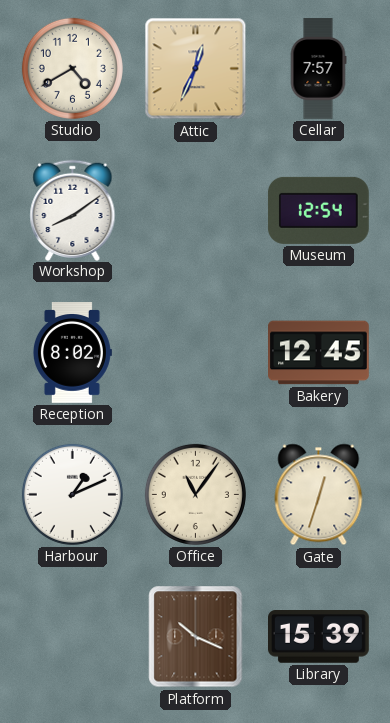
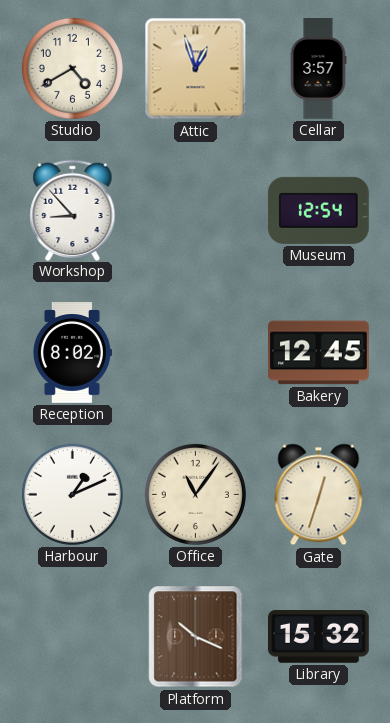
Attic: 12:34 -> 12:57 (196, 69)
Cellar: 7:57 -> 3:57 (318, 69)
Workshop: 8:09 -> 8:53 (73, 210)
Library: 15:39 -> 15:32 (319, 637)
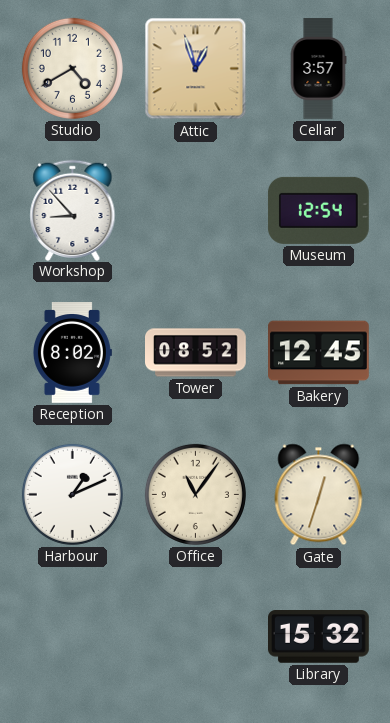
Tower: none -> 08:52 (196, 353)
Platform: 10:19 -> none (196, 637)
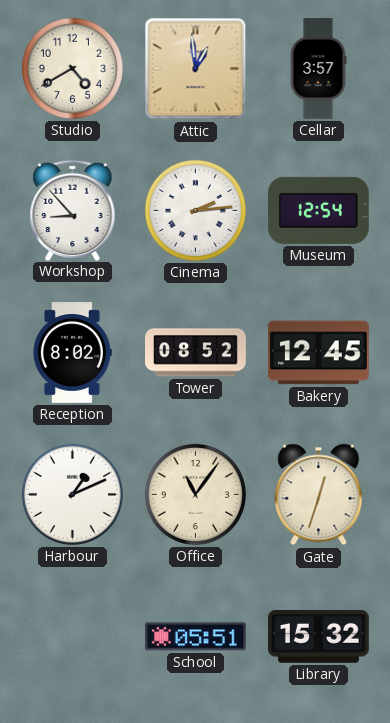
Attic: 12:57 -> 12:59 (196, 69)
Cinema: none -> 2:14 (195, 210)
School: none -> 05:51 (196, 637)
